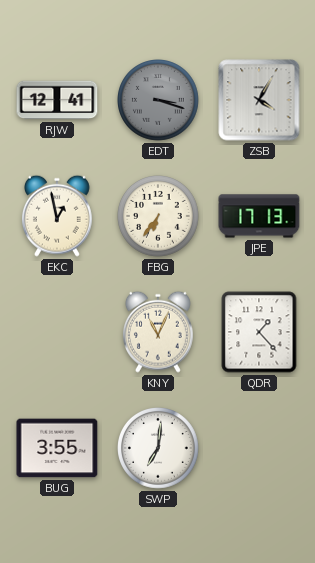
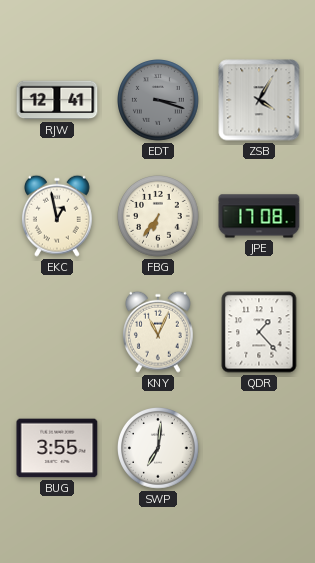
JPE: 17:13 -> 17:08 (259, 216)
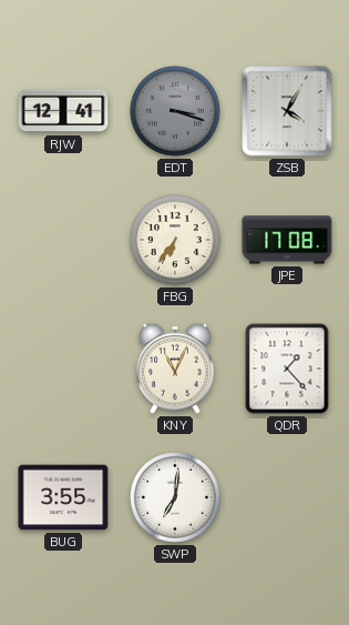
EKC: 12:58 -> none (57, 216)
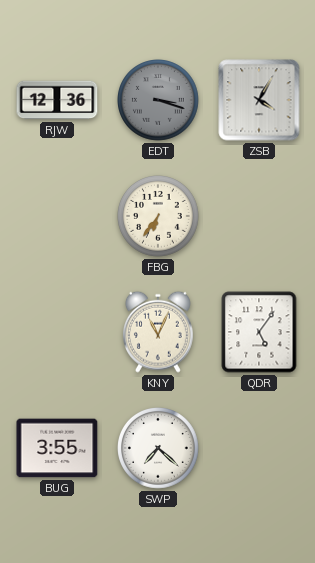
RJW: 12:41 -> 12:36 (57, 100)
JPE: 17:08 -> none (287, 240)
QDR: 1:23 -> 5:06 (259, 332)
SWP: 7:01 -> 7:22 (159, 449)
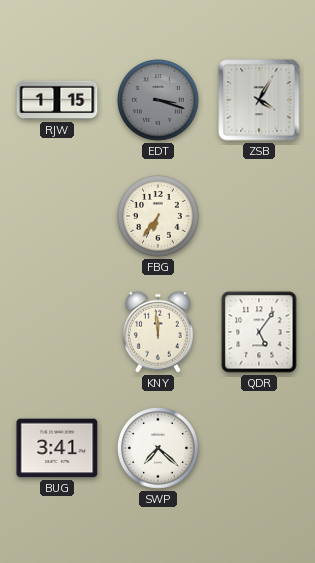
RJW: 12:36 -> 1:15 (57, 100)
KNY: 11:04 -> 11:59 (158, 332)
BUG: 3:55 -> 3:41 (57, 448)
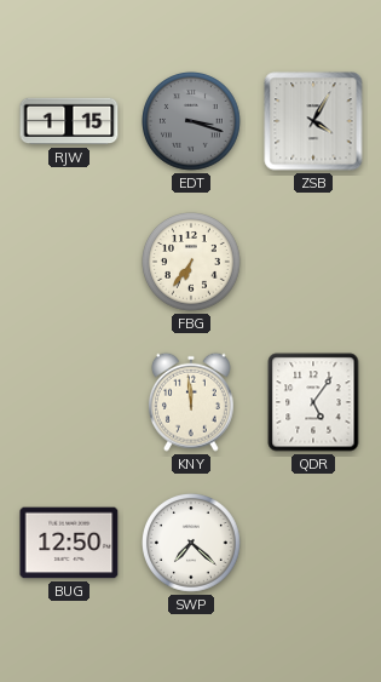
BUG: 3:41 -> 12:50 (69, 543)
